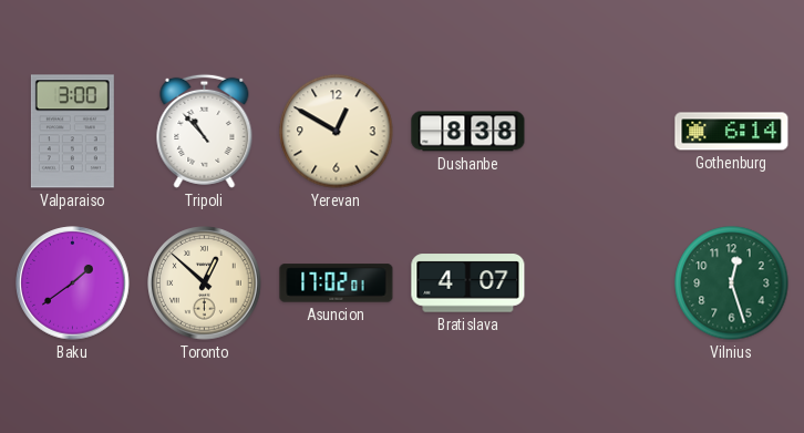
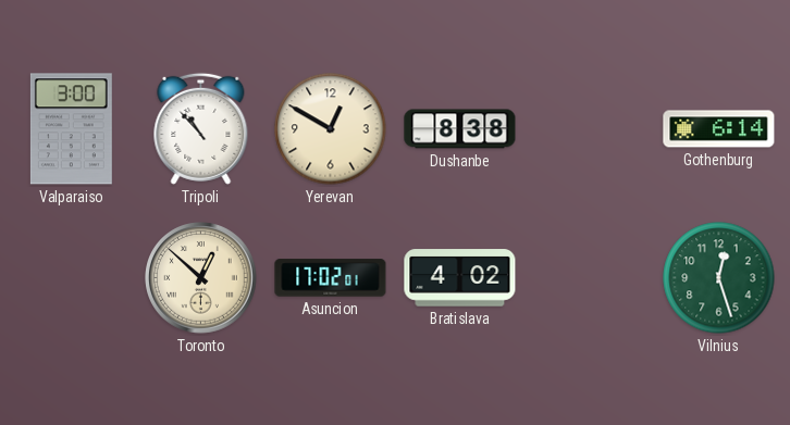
Baku: 1:39 -> none (73, 283)
Bratislava: 4:07 -> 4:02 (460, 278)
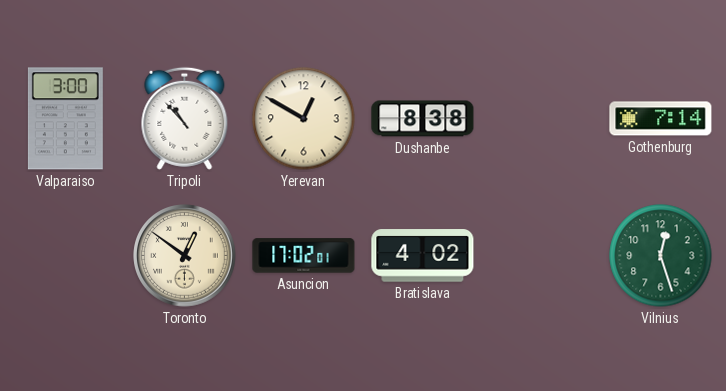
Gothenburg: 6:14 -> 7:14 (661, 119)
Toronto: 12:52 -> 12:51 (185, 256)
